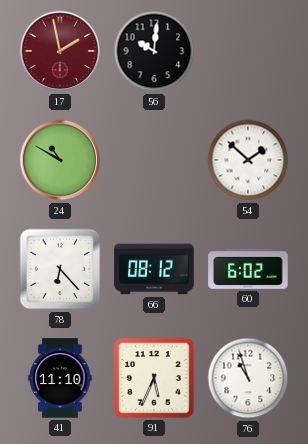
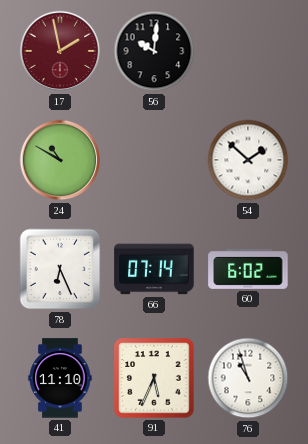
78: 6:23 -> 6:26 (60, 269)
66: 08:12 -> 07:14 (154, 269)
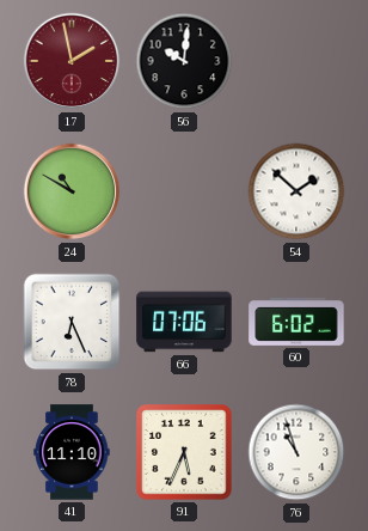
66: 07:14 -> 07:06 (184, 322)
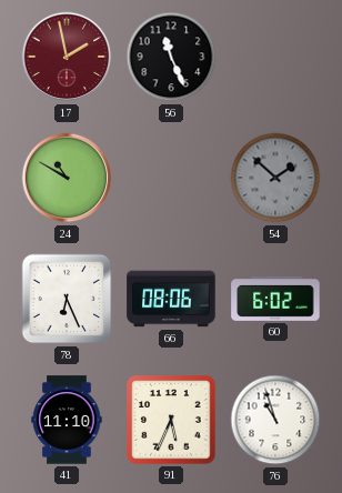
56: 10:01 -> 11:26 (171, 57)
54 dial: white -> grey (275, 178)
66: 07:06 -> 08:06 (171, 299)
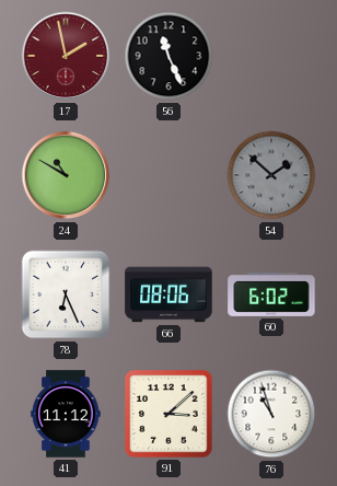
41: 11:10 -> 11:12 (66, 414)
91: 5:34 -> 3:08 (168, 414)
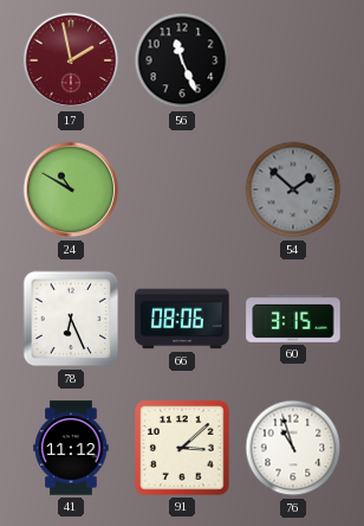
60: 6:02 -> 3:15 (293, 319)
